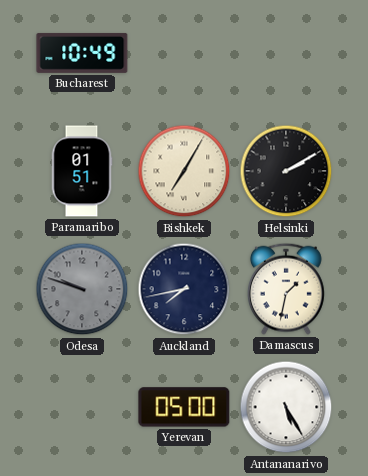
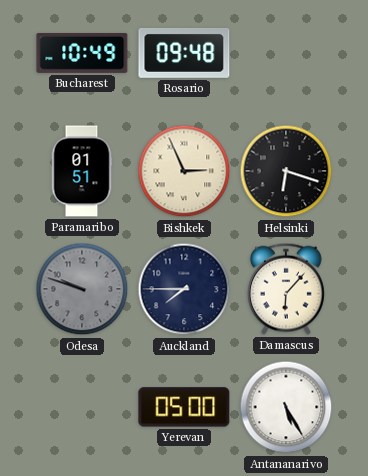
Rosario: none -> 09:48 (184, 53)
Bishkek: 7:05 -> 2:56 (184, 171)
Helsinki: 2:10 -> 6:18 (286, 171)
Auckland: 7:43 -> 7:45 (184, 289)
Damascus: 1:32 -> 6:07 (286, 289)
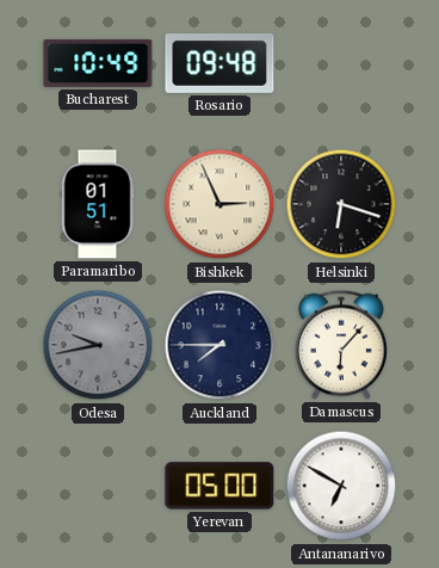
Odesa: 9:48 -> 9:43 (98, 345)
Antananarivo: 5:25 -> 6:50 (341, 486)
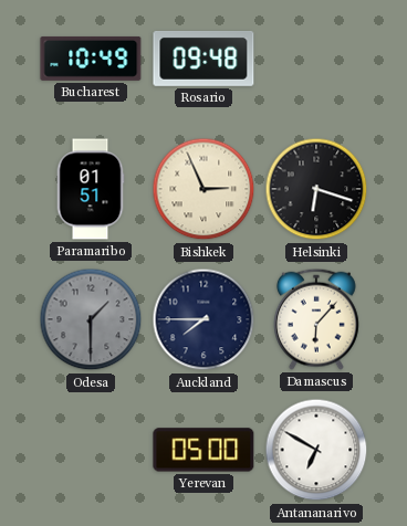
Odesa: 9:43 -> 1:30 (91, 319)
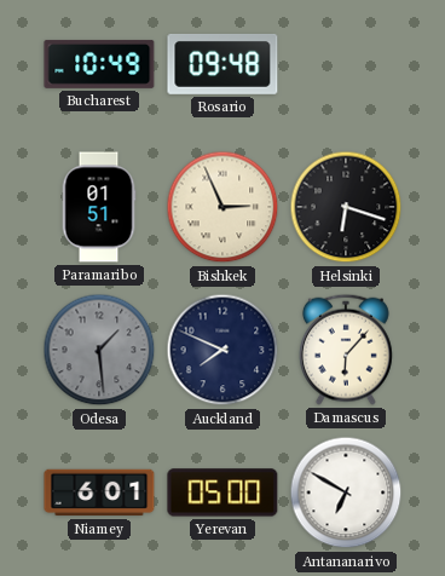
Odesa: 1:30 -> 1:29 (99, 350)
Auckland: 7:45 -> 7:49 (223, 350)
Niamey: none -> 6:01 (99, 493)
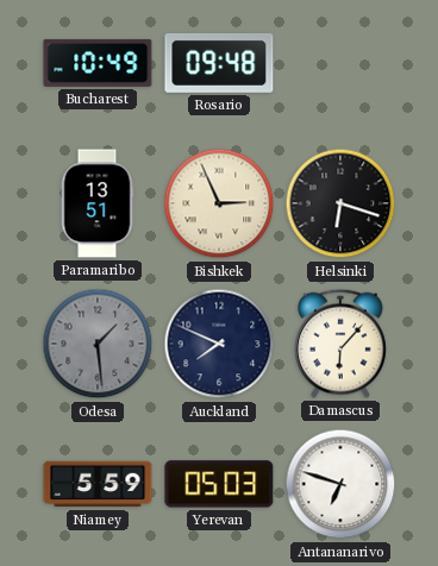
Paramaribo: 01:51 -> 13:51 (98, 203)
Niamey: 6:01 -> 5:59 (98, 484)
Yerevan: 05:00 -> 05:03 (219, 484)
Antananarivo: 6:50 -> 6:48 (340, 484)
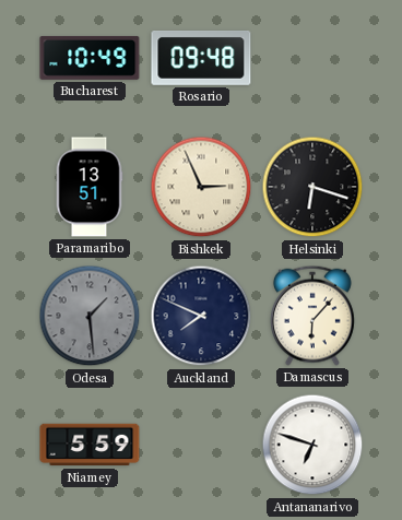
Yerevan: 05:03 -> none (219, 484)
